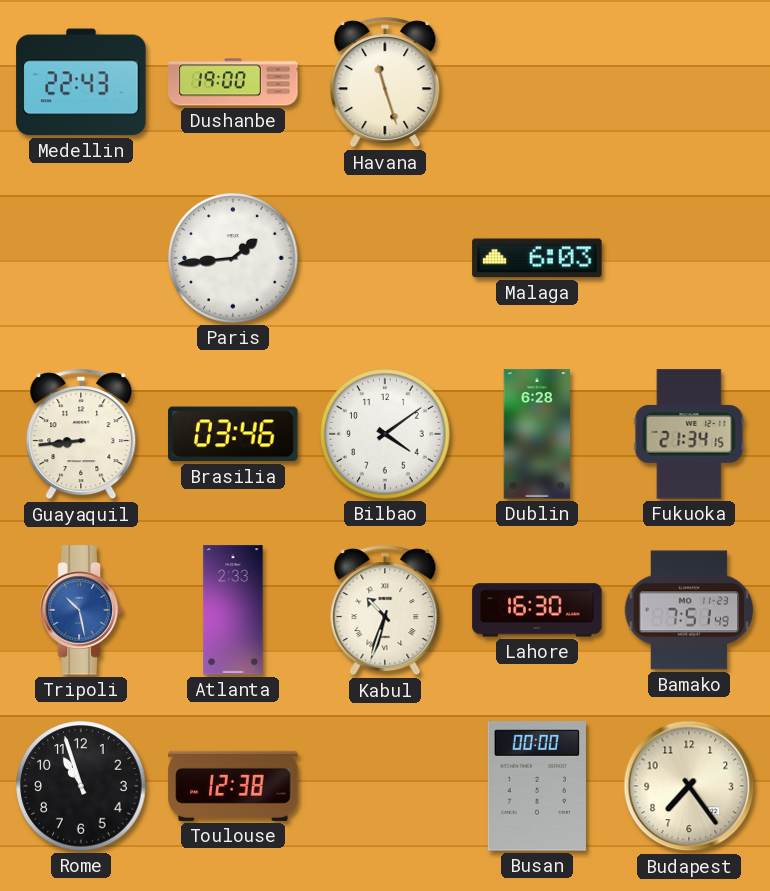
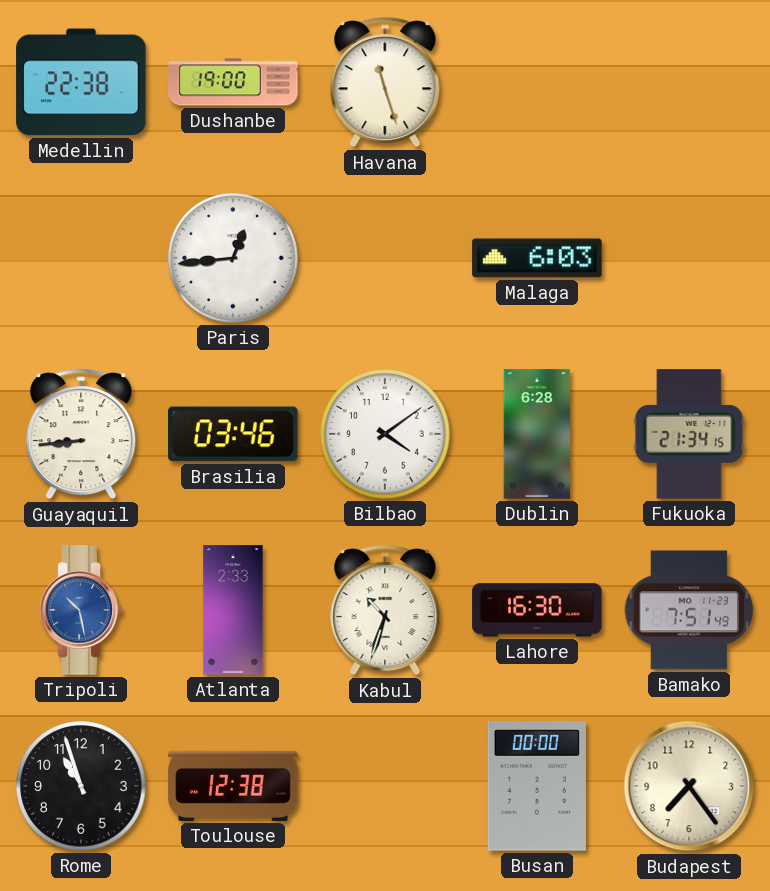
Medellin: 22:43 -> 22:38 (81, 82)
Paris: 1:44 -> 12:44 (233, 258)
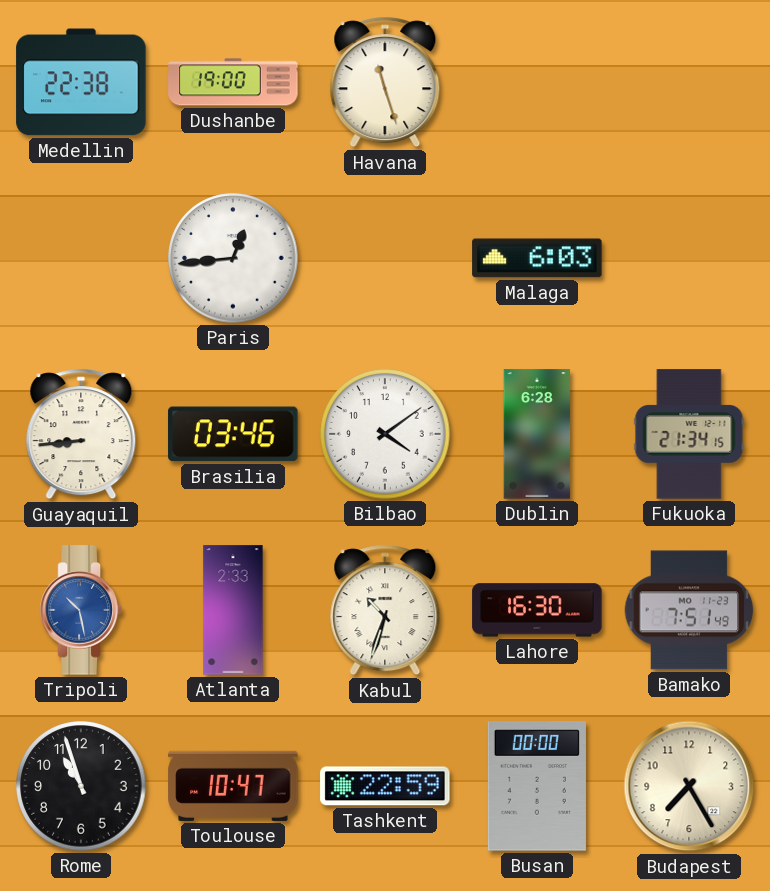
Toulouse: 12:38 -> 10:47 (233, 786)
Tashkent: none -> 22:59 (385, 786)
Budapest: 7:24 -> 7:25 (689, 786)
